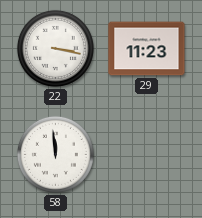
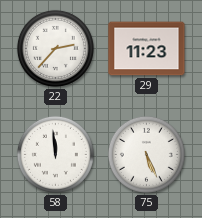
22: 3:17 -> 2:37 (55, 48)
75: none -> 5:26 (146, 154)
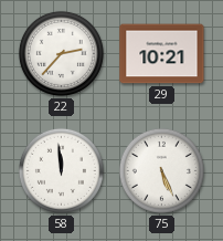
29: 11:23 -> 10:21 (162, 54)
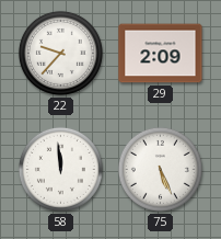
22: 2:37 -> 9:37 (60, 53)
29: 10:21 -> 2:09 (161, 54)
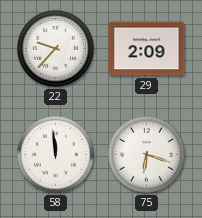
75: 5:26 -> 6:18 (146, 154)
